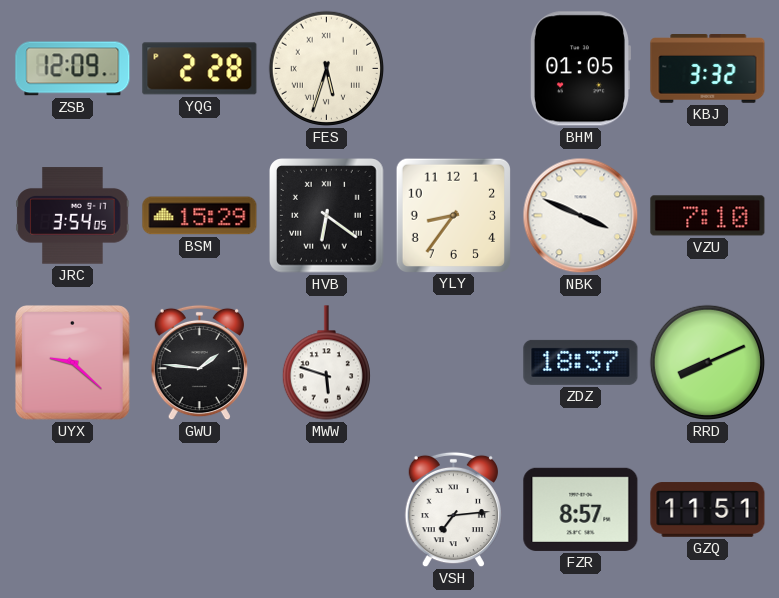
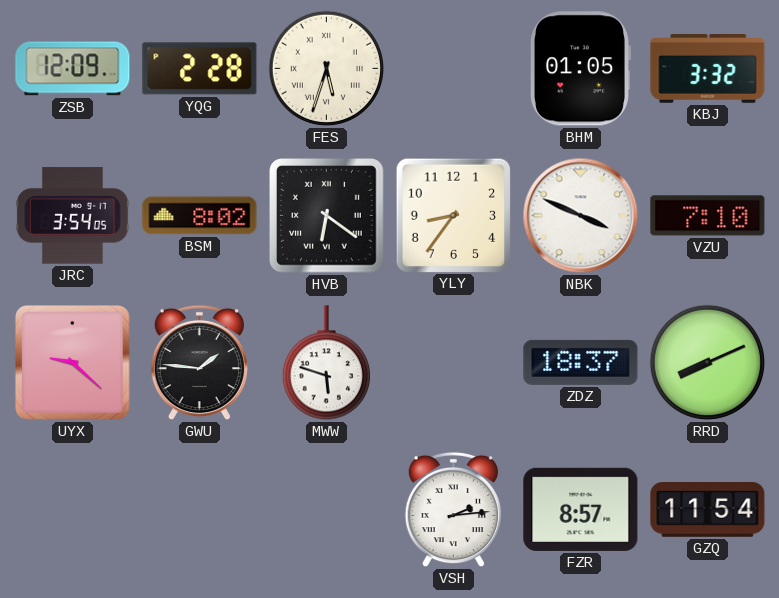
BSM: 15:29 -> 8:02 (200, 216)
VSH: 7:14 -> 2:14 (453, 510)
GZQ: 11:51 -> 11:54 (708, 510)
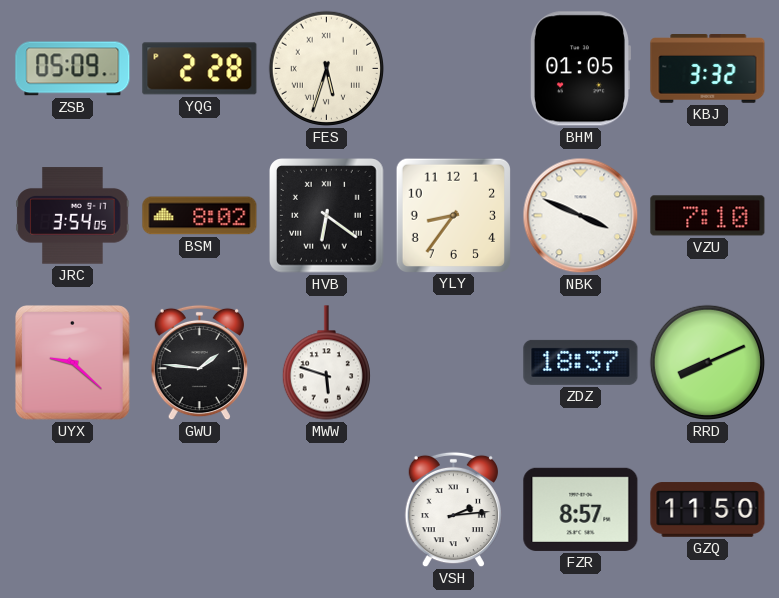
ZSB: 12:09 -> 05:09 (73, 69)
GZQ: 11:54 -> 11:50 (708, 510)
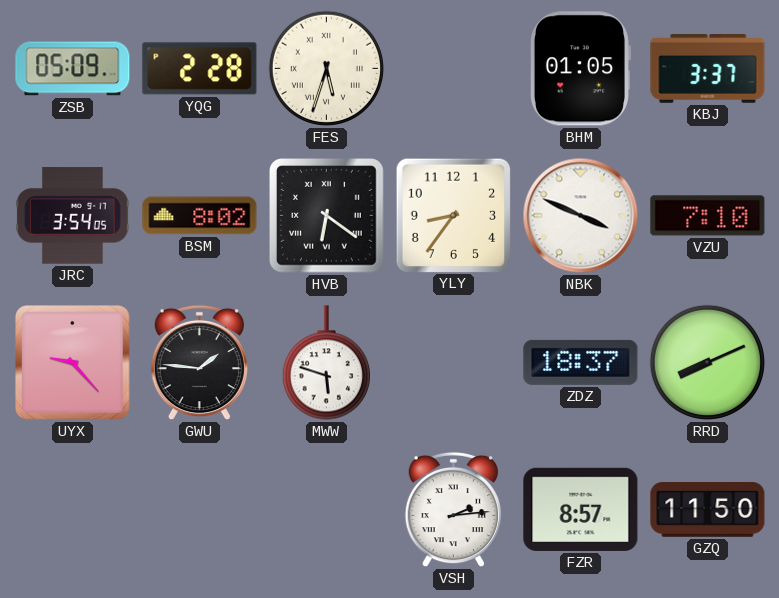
KBJ: 3:32 -> 3:37 (708, 69)
UYX: 9:22 -> 9:23 (73, 363)
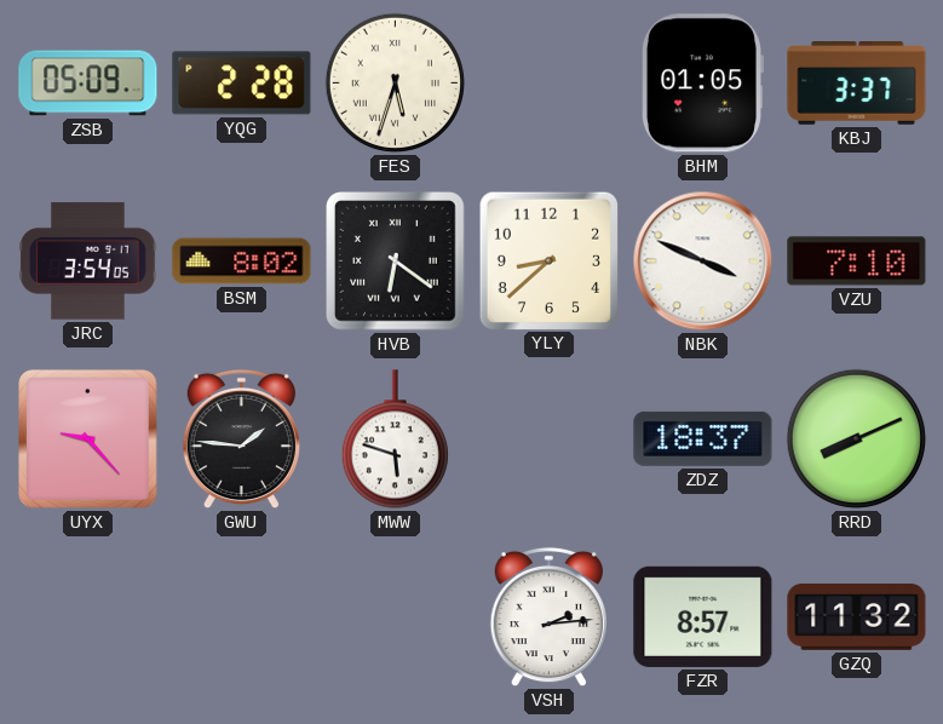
YLY: 8:36 -> 8:38 (548, 260)
GZQ: 11:50 -> 11:32 (857, 617)
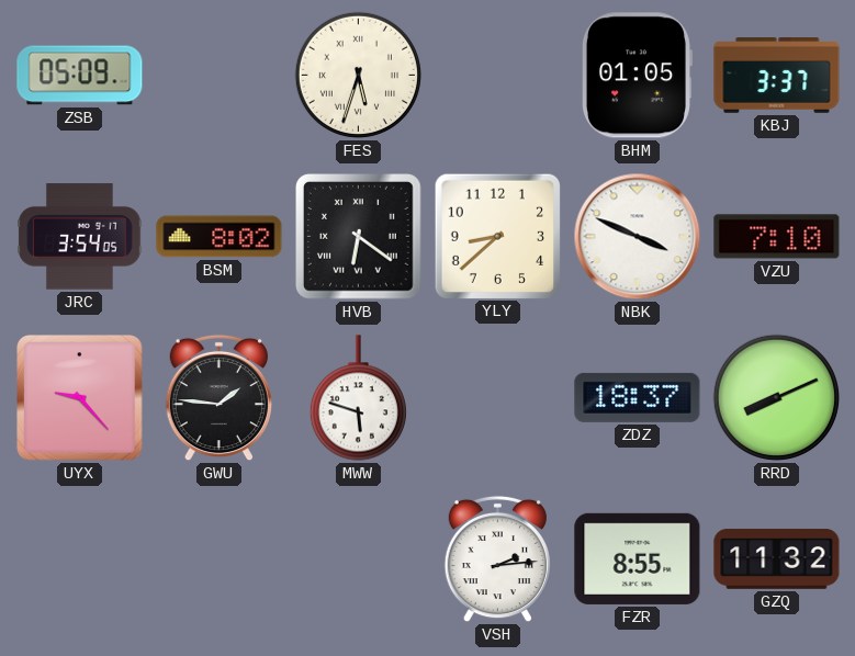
YQG: 2:28 -> none (242, 84)
FZR: 8:57 -> 8:55 (638, 558)
